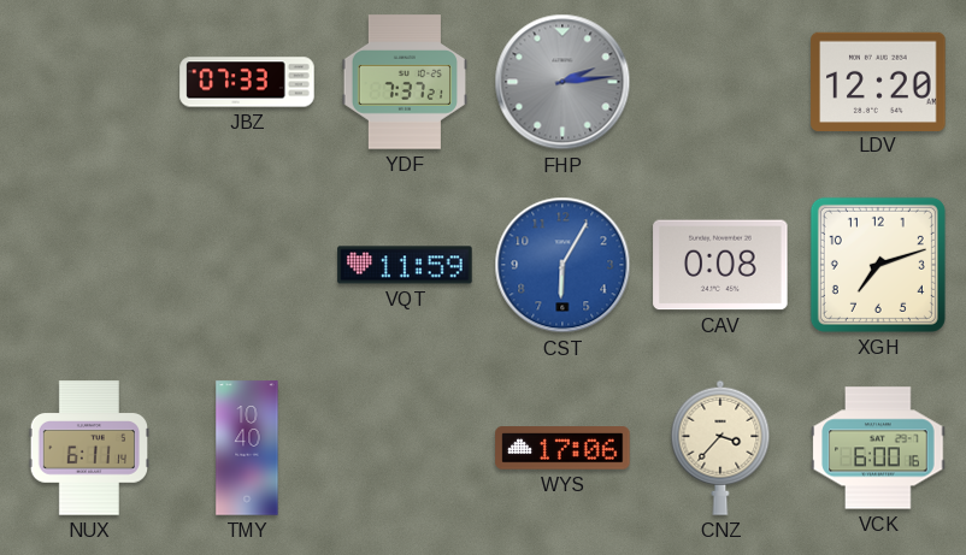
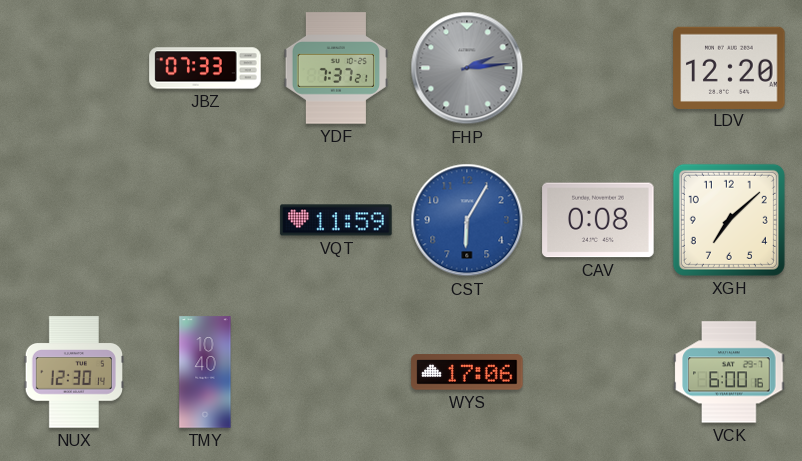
XGH: 7:12 -> 7:08 (729, 220)
NUX: 6:11 -> 12:30 (73, 372)
CNZ: 3:37 -> none (720, 448)
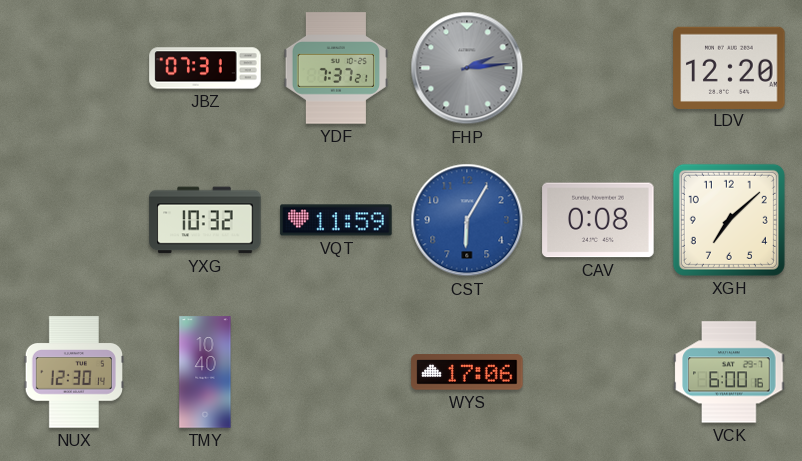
JBZ: 07:33 -> 07:31 (205, 68)
YXG: none -> 10:32 (205, 220)
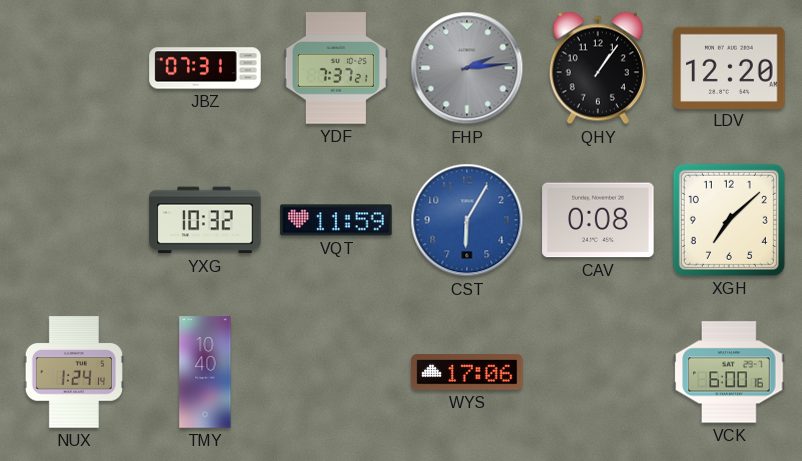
QHY: none -> 1:06 (598, 68)
NUX: 12:30 -> 1:24 (73, 372)
